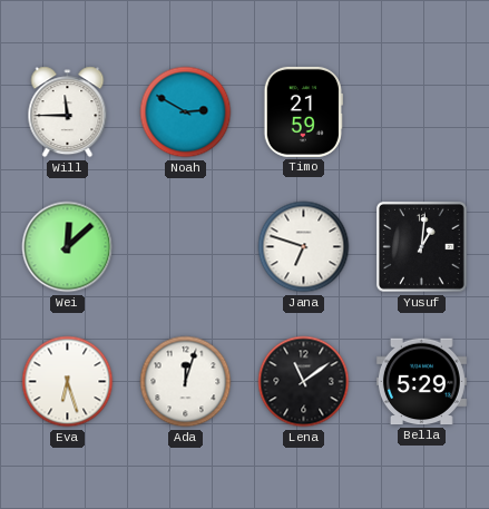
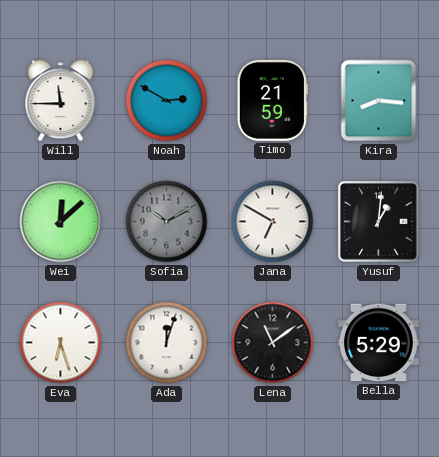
Kira: none -> 8:16 (379, 101)
Sofia: none -> 10:10 (167, 222)
Jana: 6:48 -> 6:50 (273, 222)
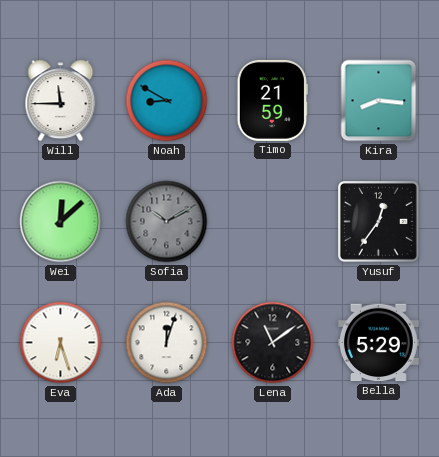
Noah: 2:50 -> 8:50 (167, 101)
Jana: 6:50 -> none (273, 222)
Yusuf: 1:01 -> 12:36 (379, 222)
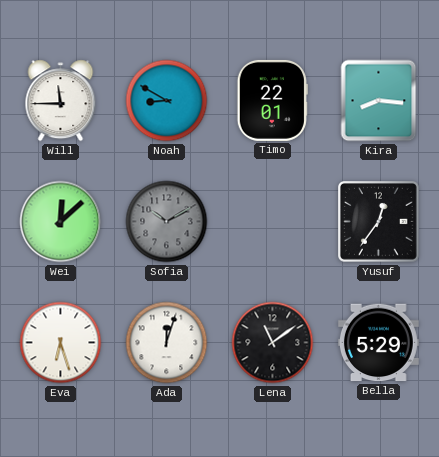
Timo: 21:59 -> 22:01 (272, 100)
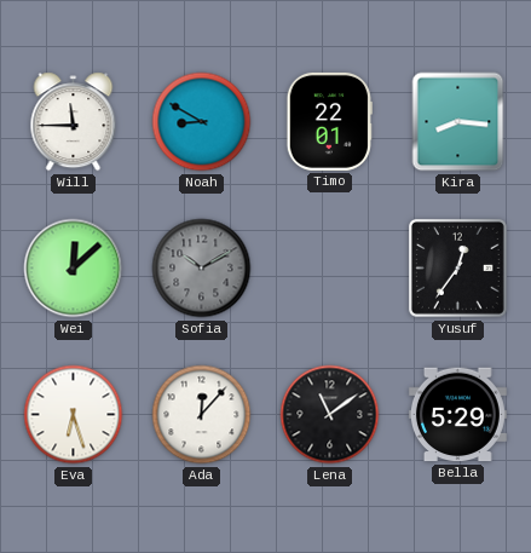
Ada: 12:03 -> 12:07 (202, 415)
